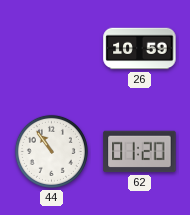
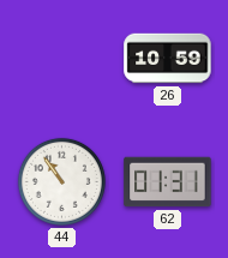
62: 01:20 -> 01:31 (168, 182)
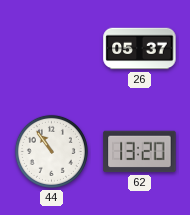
26: 10:59 -> 05:37 (140, 49)
62: 01:31 -> 13:20 (140, 152)
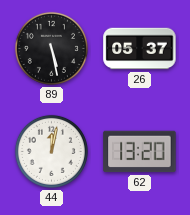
89: none -> 5:28 (51, 48)
44: 10:54 -> 12:02 (51, 151)
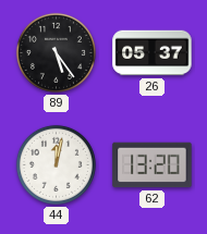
89: 5:28 -> 5:24 (56, 52)
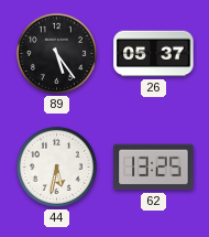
44: 12:02 -> 5:32 (56, 166)
62: 13:20 -> 13:25 (154, 168)
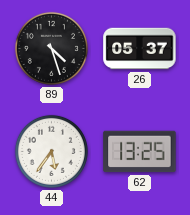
89: 5:24 -> 4:27 (51, 48)
44: 5:32 -> 5:36 (51, 151)
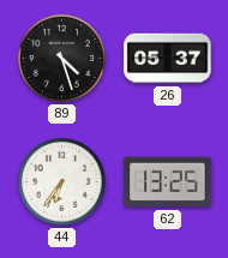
44: 5:36 -> 6:36 (61, 181)
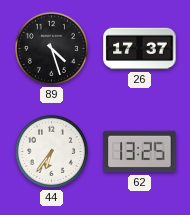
26: 05:37 -> 17:37 (140, 49)
